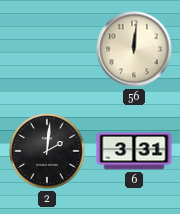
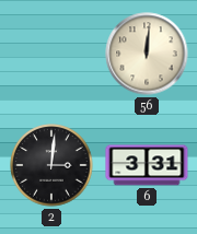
2: 2:01 -> 3:01 (51, 165)
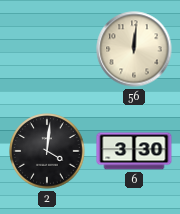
2: 3:01 -> 4:01 (47, 151)
6: 3:31 -> 3:30 (134, 151)
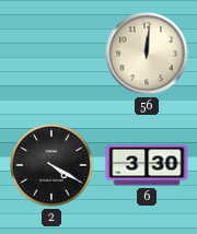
2: 4:01 -> 4:20 (51, 165)
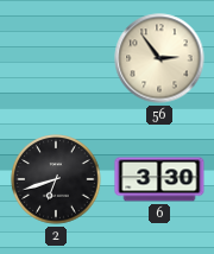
56: 12:01 -> 2:54 (159, 58)
2: 4:20 -> 6:42 (56, 179)
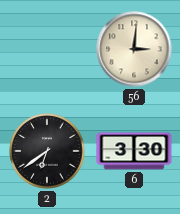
56: 2:54 -> 3:01 (134, 49)
2: 6:42 -> 6:39 (47, 151)
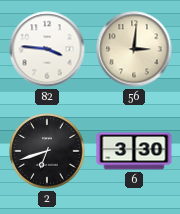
82: none -> 3:46 (47, 49)
2: 6:39 -> 6:42 (47, 151)
